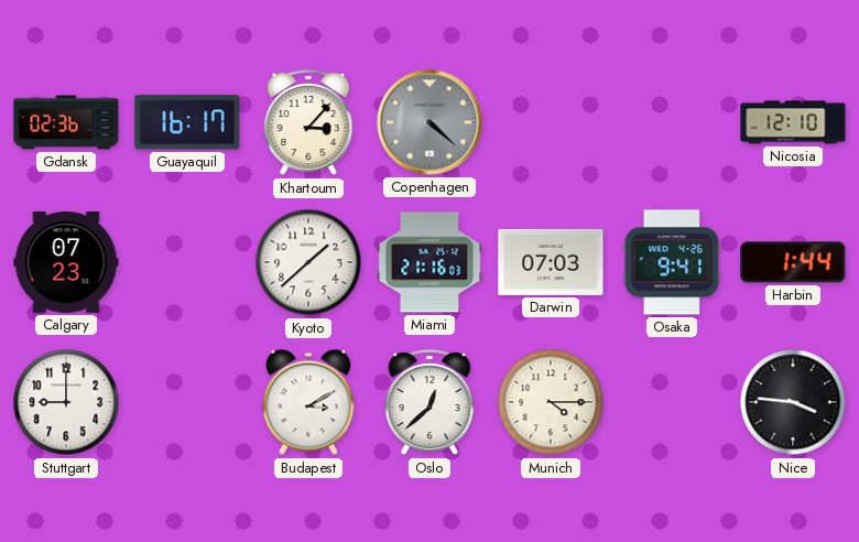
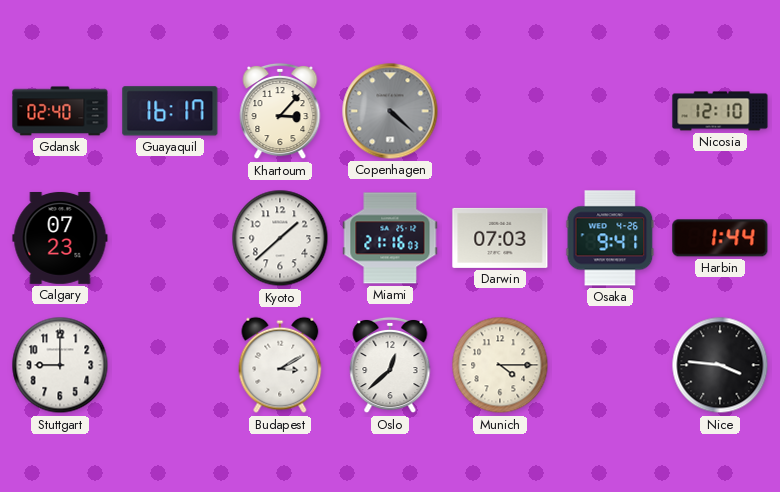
Gdansk: 02:36 -> 02:40 (60, 111)
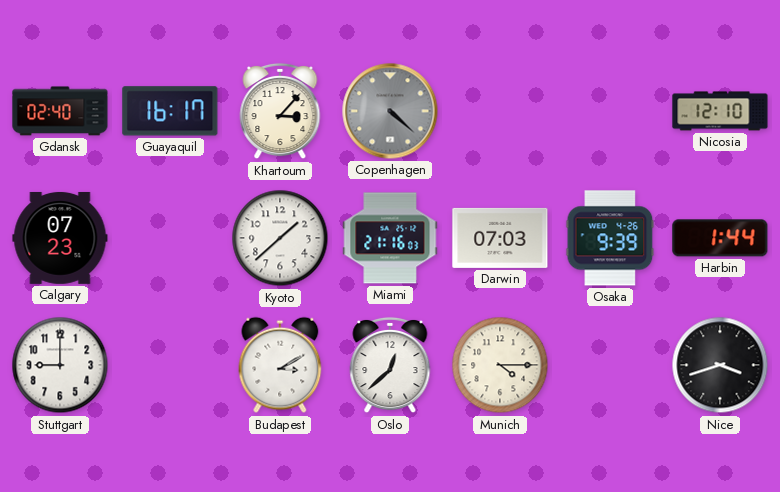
Osaka: 9:41 -> 9:39 (610, 238)
Nice: 3:46 -> 3:42 (720, 365)
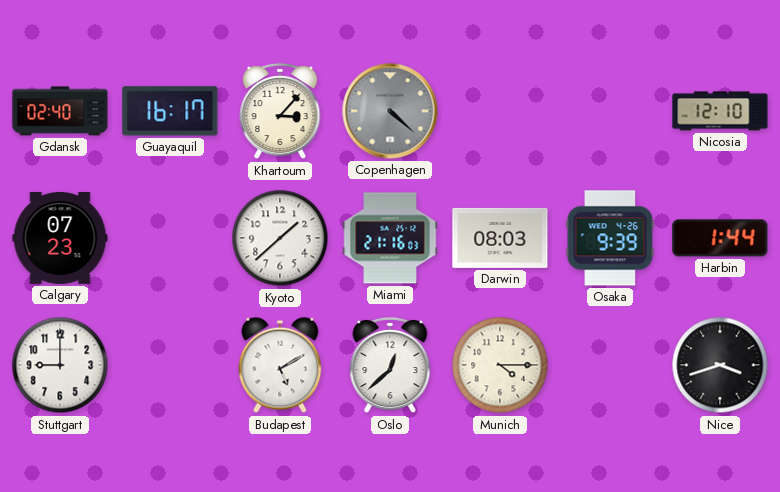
Darwin: 07:03 -> 08:03 (500, 238)
Budapest: 3:10 -> 5:10 (280, 365)
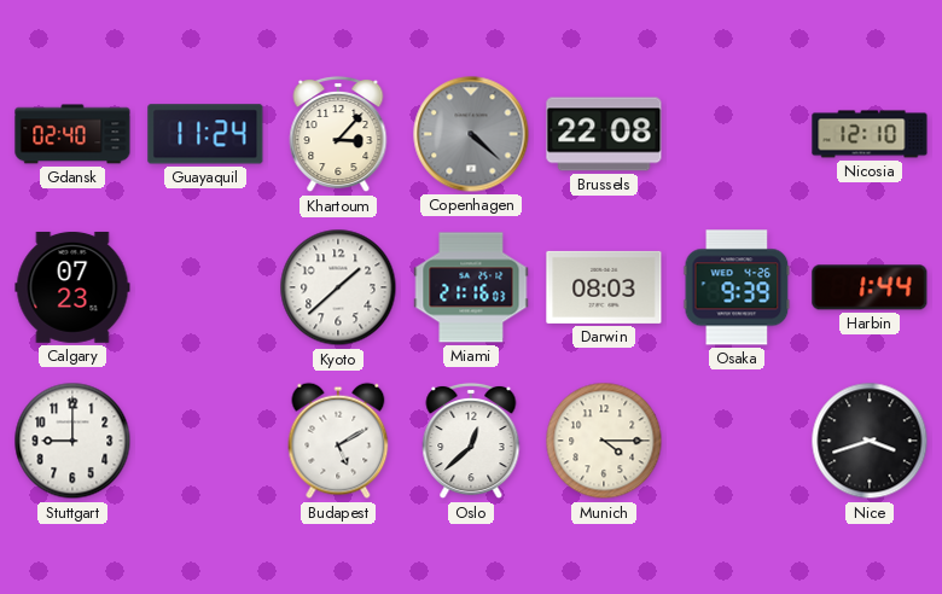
Guayaquil: 16:17 -> 11:24 (205, 134)
Brussels: none -> 22:08 (604, 134)
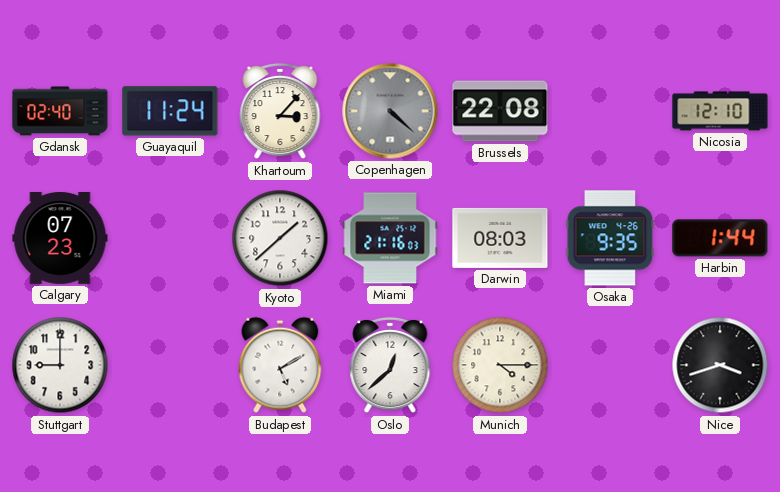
Osaka: 9:39 -> 9:35 (610, 238)
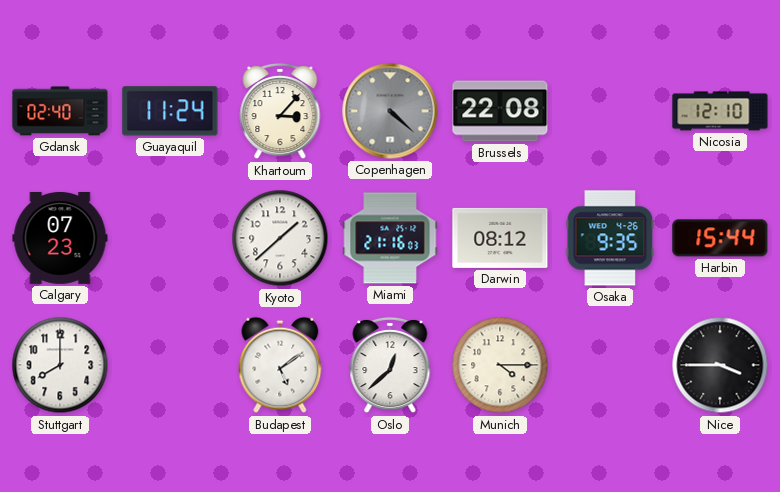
Darwin: 08:03 -> 08:12 (500, 238)
Harbin: 1:44 -> 15:44 (720, 238)
Stuttgart: 9:00 -> 8:00 (60, 365)
Budapest: 5:10 -> 5:09 (280, 365)
Nice: 3:42 -> 3:45 (720, 365)
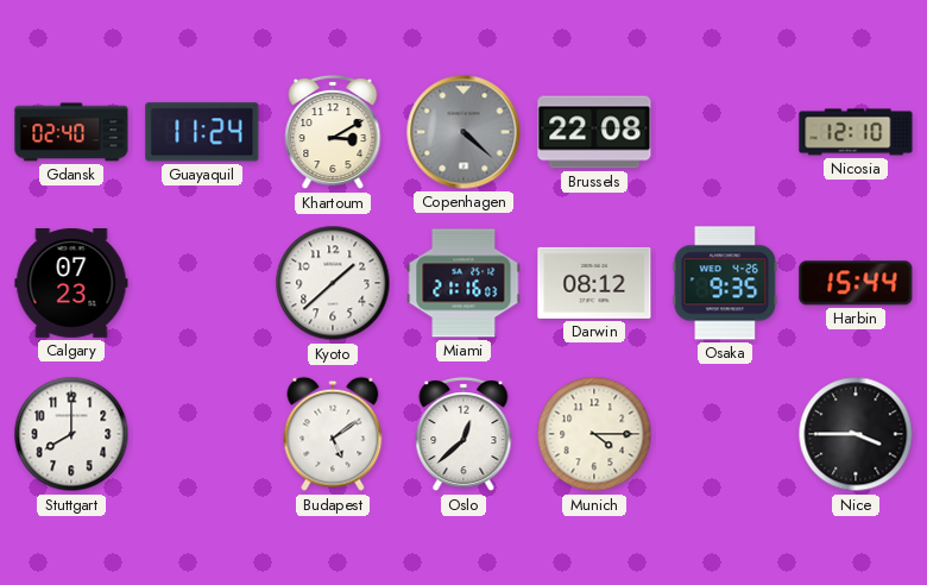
Khartoum: 3:07 -> 3:10 (333, 132)
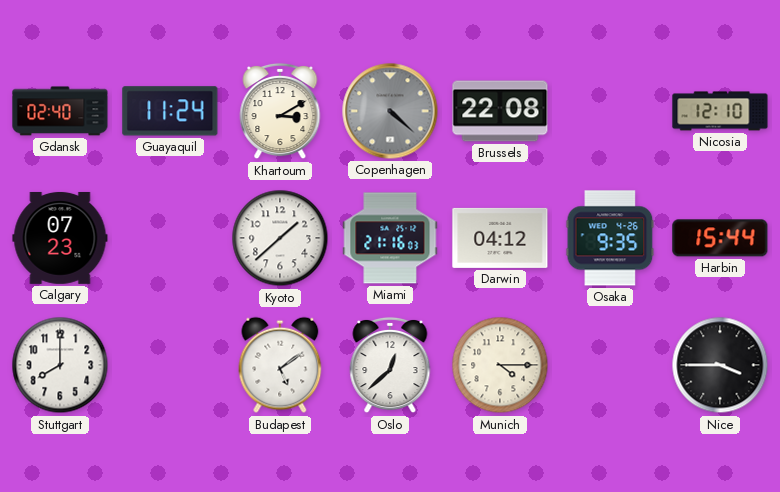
Darwin: 08:12 -> 04:12 (500, 238)
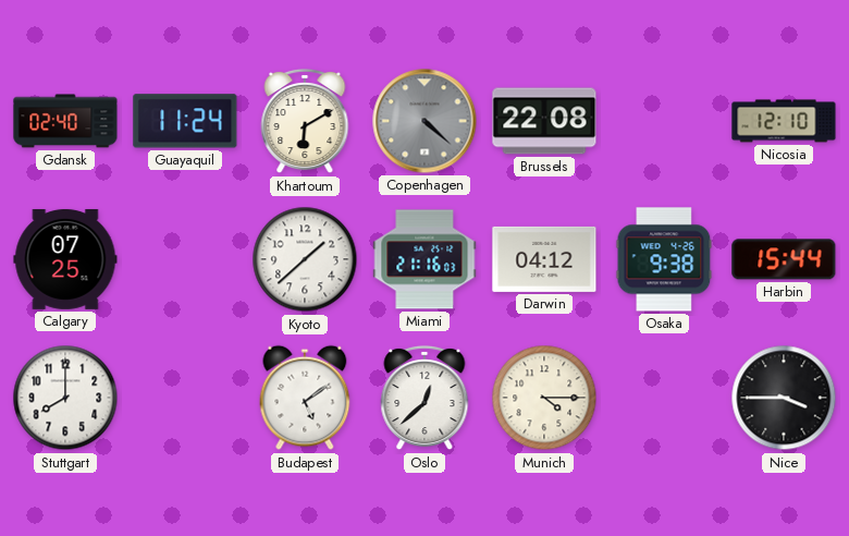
Khartoum: 3:10 -> 6:10 (305, 121)
Calgary: 07:23 -> 07:25 (65, 259)
Osaka: 9:35 -> 9:38 (664, 259)
